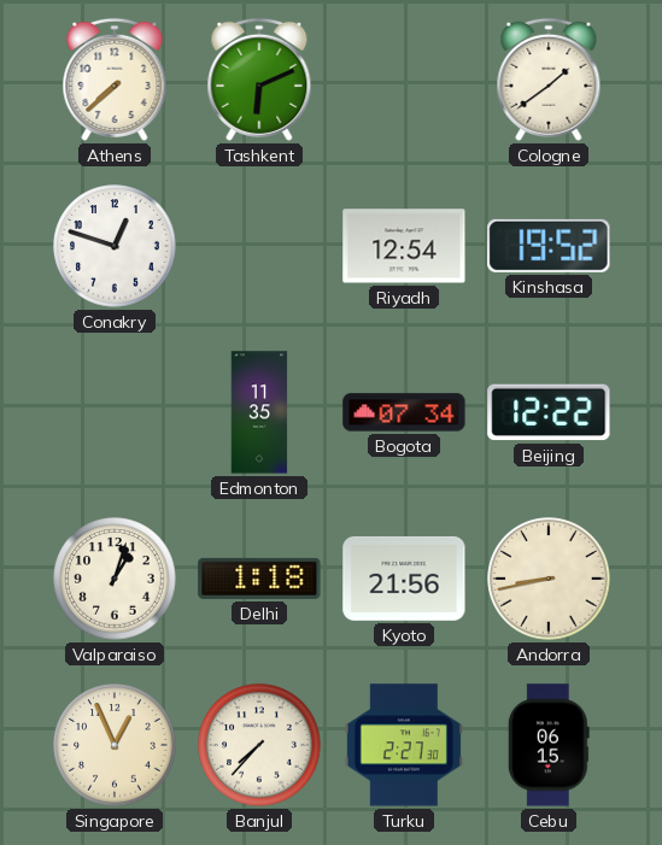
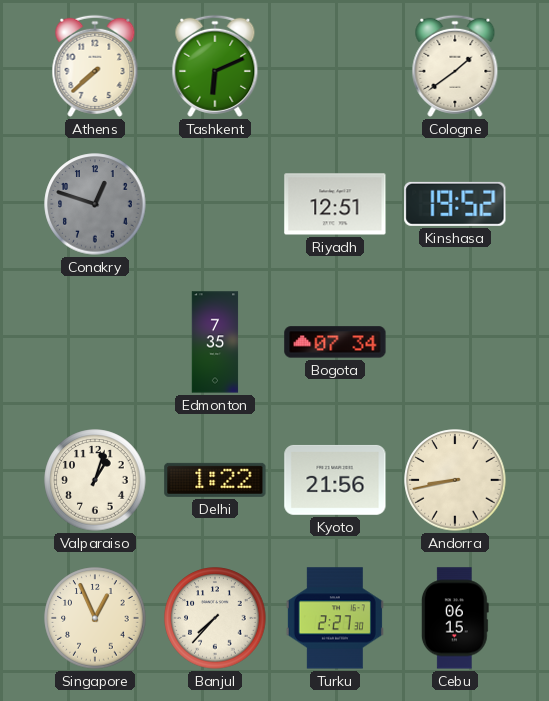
Conakry dial: white -> grey (95, 204)
Riyadh: 12:54 -> 12:51 (335, 204)
Edmonton: 11:35 -> 7:35 (215, 342)
Beijing: 12:22 -> none (549, 412)
Delhi: 1:18 -> 1:22 (215, 480)
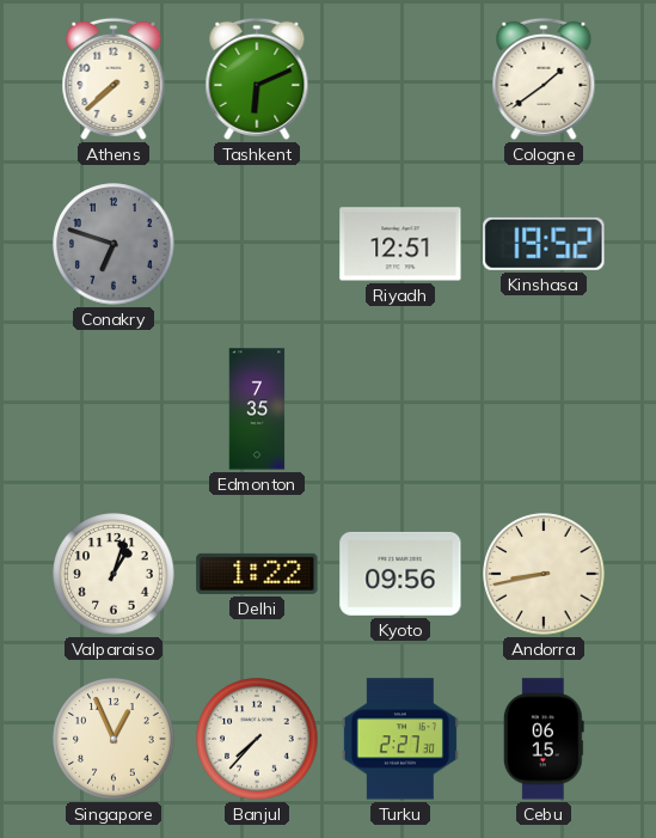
Conakry: 12:48 -> 6:48 (114, 244)
Bogota: 07:34 -> none (335, 342)
Kyoto: 21:56 -> 09:56 (400, 574)
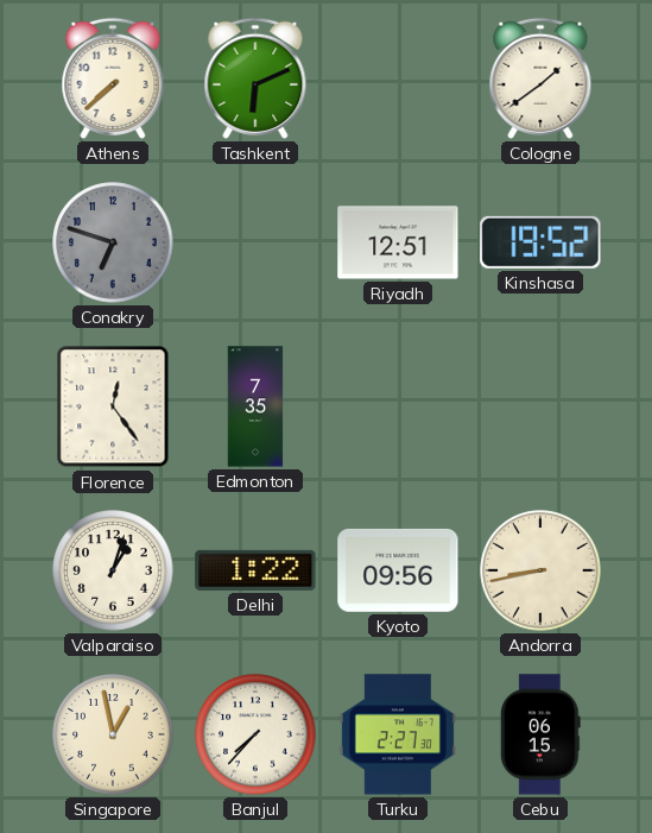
Florence: none -> 12:24 (113, 406)
Singapore: 12:56 -> 12:58 (113, 734)
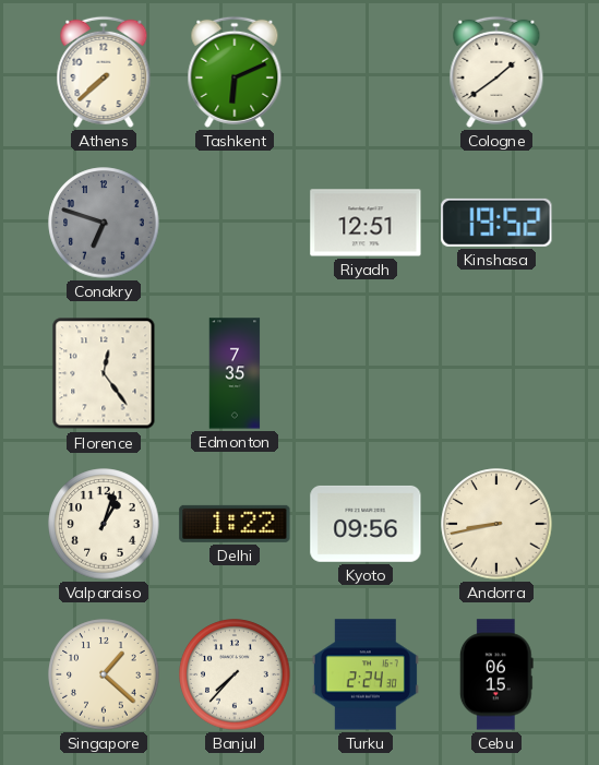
Singapore: 12:58 -> 1:22 (104, 674)
Turku: 2:27 -> 2:24 (366, 674)
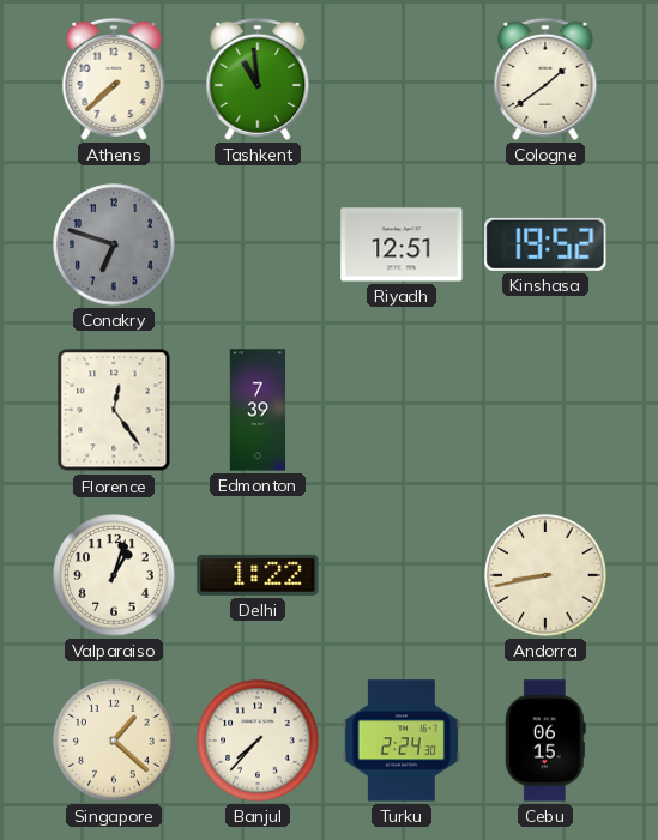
Tashkent: 6:11 -> 10:59 (258, 79)
Edmonton: 7:35 -> 7:39 (258, 410)
Kyoto: 09:56 -> none (366, 524)
